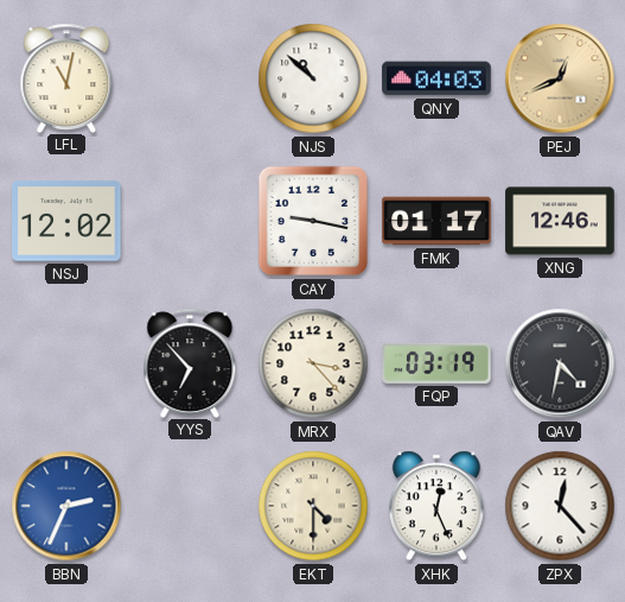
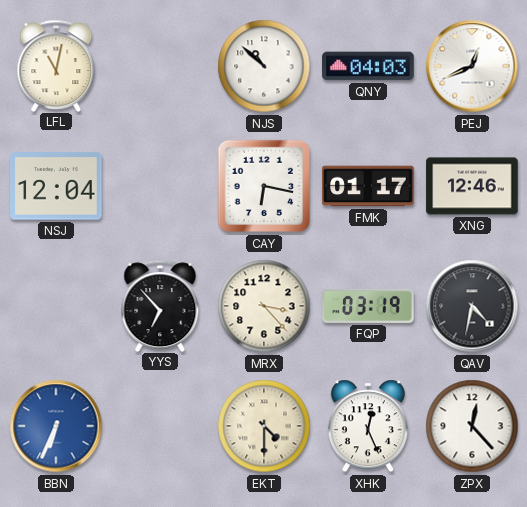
PEJ dial: champagne -> white (472, 66)
NSJ: 12:02 -> 12:04 (56, 186)
CAY: 9:17 -> 6:17 (264, 186)
BBN: 2:34 -> 6:34 (56, 426)
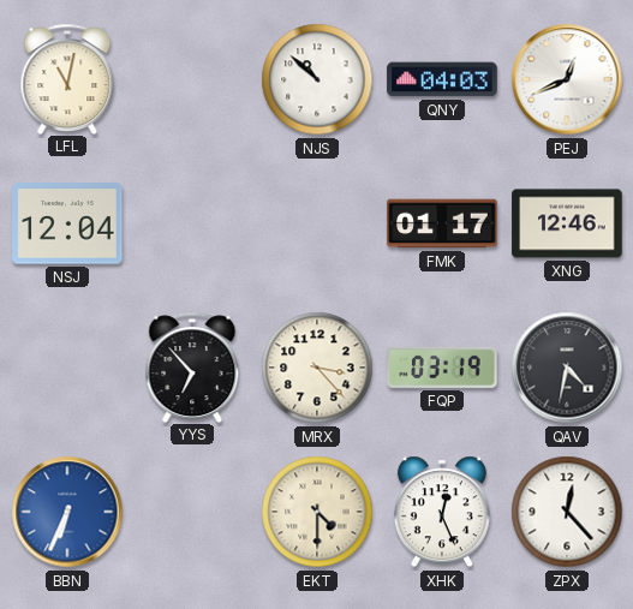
CAY: 6:17 -> none (264, 186)
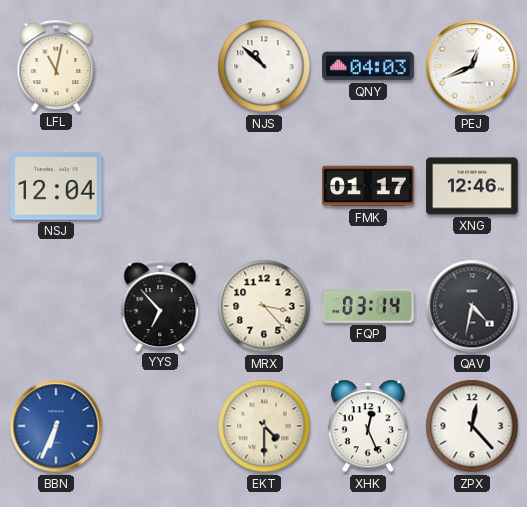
FQP: 03:19 -> 03:14 (368, 306)
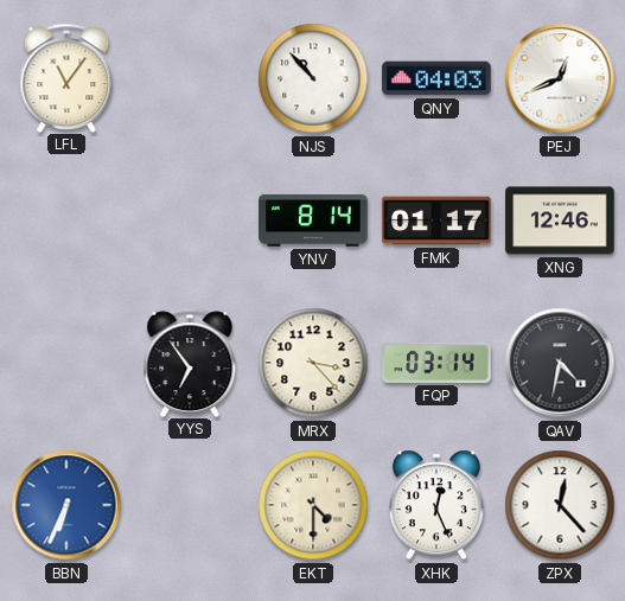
LFL: 11:02 -> 11:06 (66, 77)
NJS: 10:52 -> 10:53 (313, 78)
NSJ: 12:04 -> none (56, 186)
YNV: none -> 8:14 (313, 222)
YYS: 6:53 -> 6:54 (190, 362)
